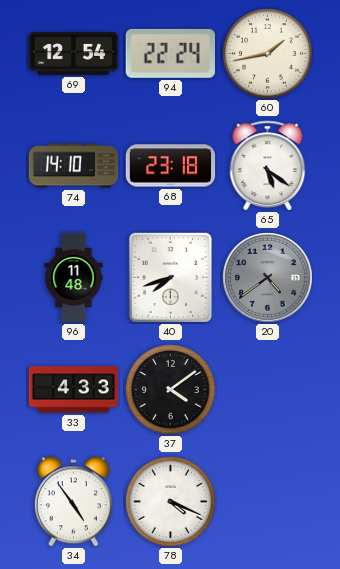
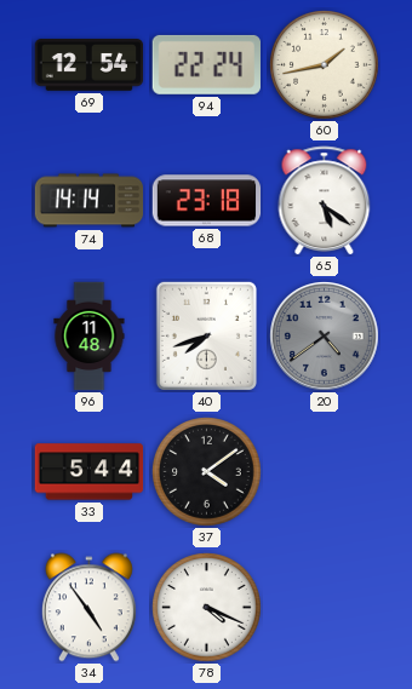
74: 14:10 -> 14:14 (90, 201)
33: 4:33 -> 5:44 (90, 472)
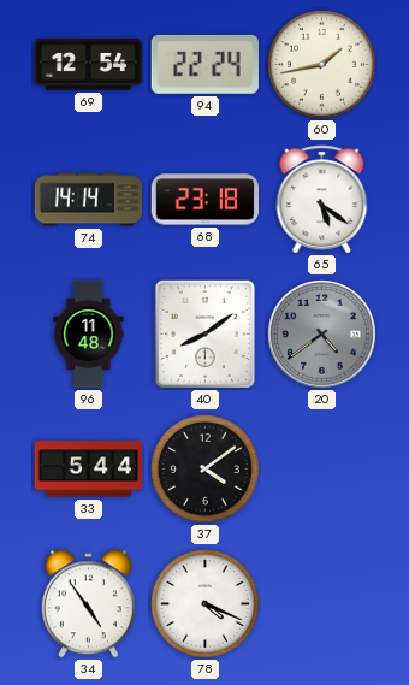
40: 7:42 -> 8:09 (204, 333)
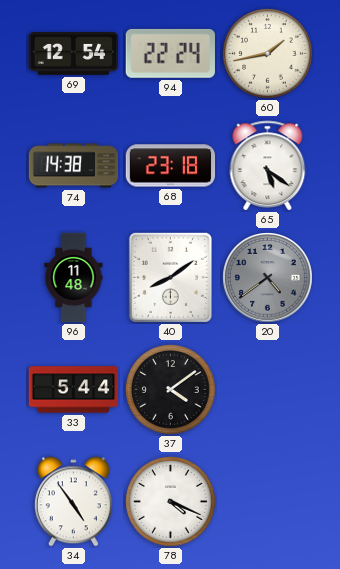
74: 14:14 -> 14:38 (74, 166)
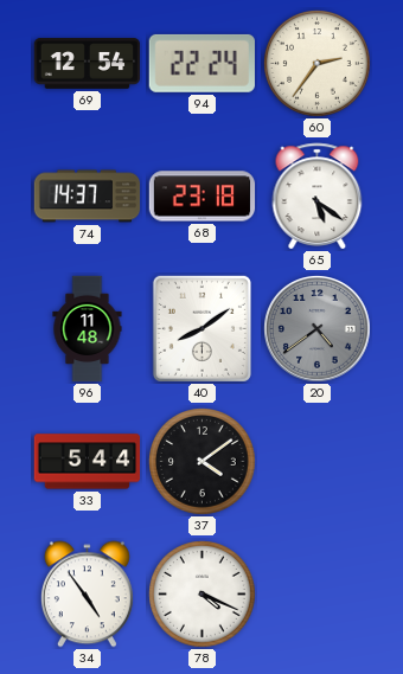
60: 1:43 -> 2:36 (318, 64)
74: 14:38 -> 14:37 (88, 197)
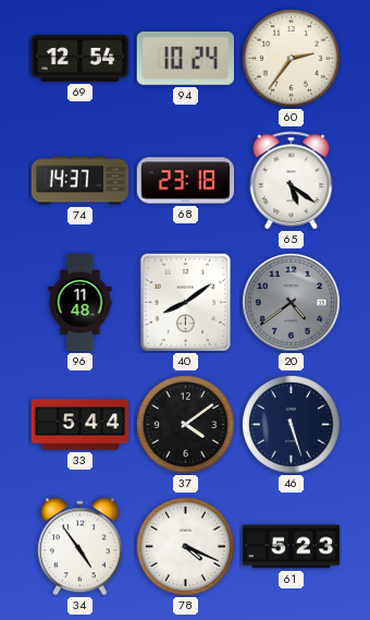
94: 22:24 -> 10:24 (185, 58)
46: none -> 5:27 (292, 425)
61: none -> 5:23 (292, 547)
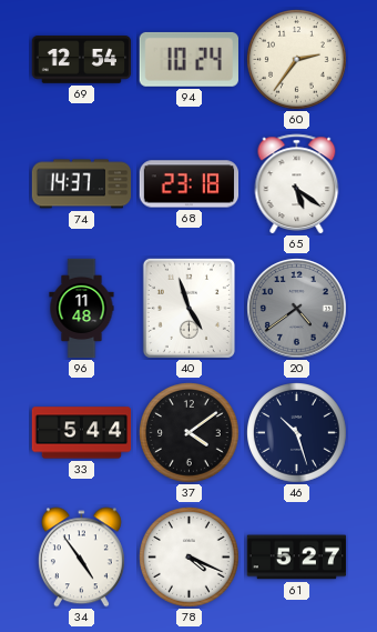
40: 8:09 -> 4:57 (188, 308)
46: 5:27 -> 10:27 (297, 433)
61: 5:23 -> 5:27 (297, 558)
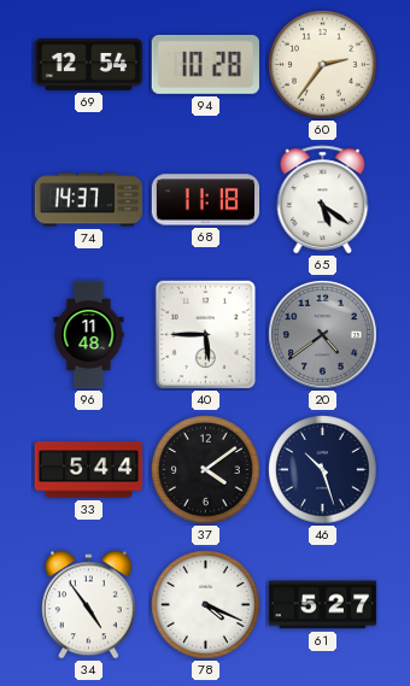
94: 10:24 -> 10:28 (205, 64)
68: 23:18 -> 11:18 (206, 200)
40: 4:57 -> 5:45 (205, 334)
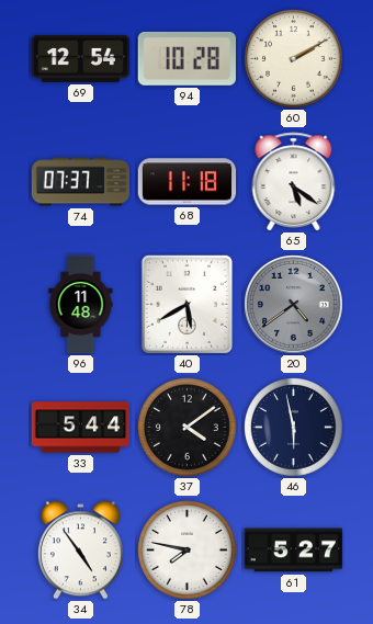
60: 2:36 -> 2:10 (294, 59)
74: 14:37 -> 07:37 (81, 182)
40: 5:45 -> 5:40 (187, 304)
46: 10:27 -> 5:58 (294, 428)
78: 4:19 -> 7:47 (188, 551)
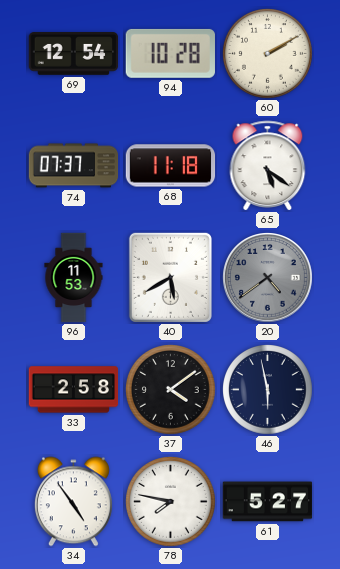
96: 11:48 -> 11:53 (74, 278)
33: 5:44 -> 2:58 (74, 390)
